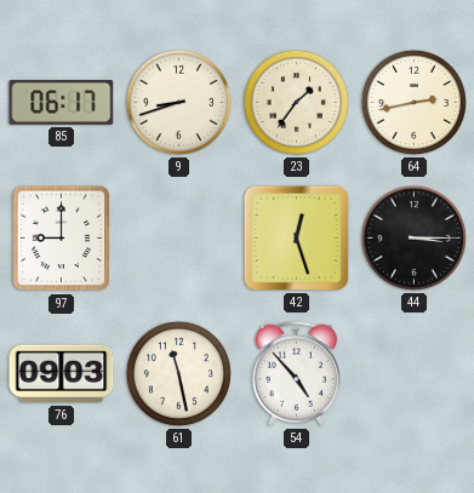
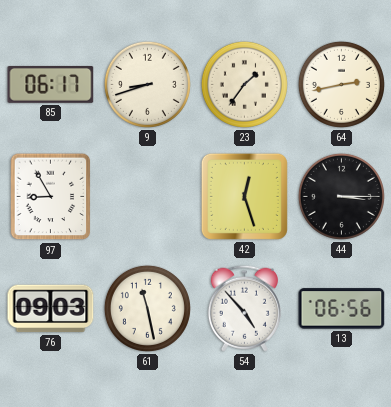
97: 9:00 -> 8:55 (51, 197)
13: none -> 06:56 (342, 309)
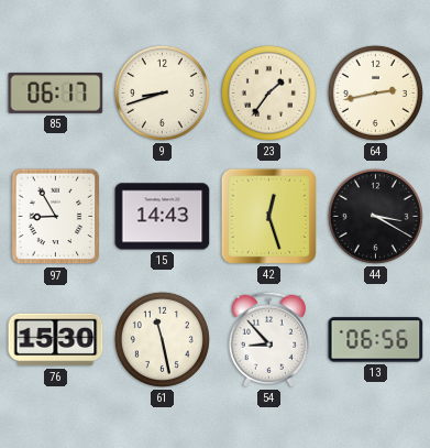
15: none -> 14:43 (163, 217)
44: 3:15 -> 3:20 (375, 216)
76: 09:03 -> 15:30 (56, 340)
54: 4:53 -> 8:53 (268, 339)
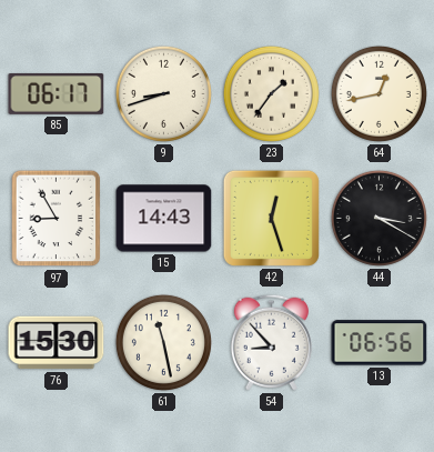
64: 2:43 -> 12:43 (379, 93)
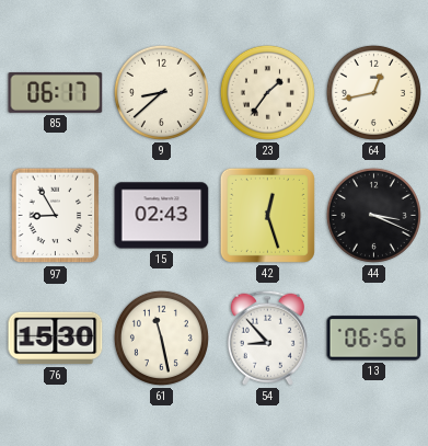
9: 8:42 -> 8:38 (161, 92)
15: 14:43 -> 02:43 (162, 216)
44: 3:20 -> 3:19 (373, 215)
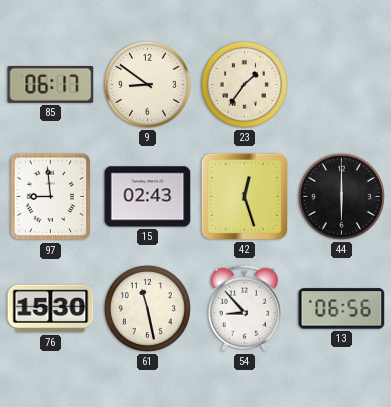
9: 8:38 -> 8:51 (147, 84)
64: 12:43 -> none (373, 92)
97: 8:55 -> 8:59 (51, 197)
44: 3:19 -> 6:00 (341, 196)
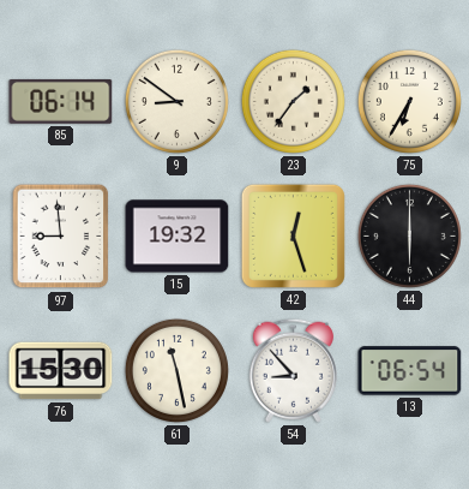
85: 06:17 -> 06:14 (61, 101)
75: none -> 6:35 (409, 101)
15: 02:43 -> 19:32 (178, 237)
13: 06:56 -> 06:54 (410, 371)
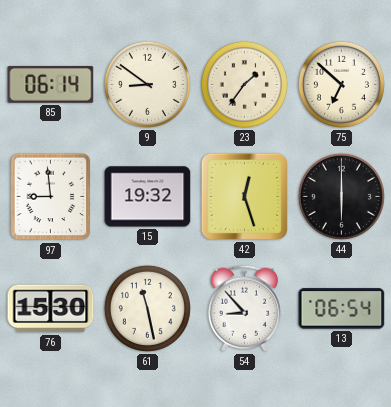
75: 6:35 -> 6:52 (341, 84)
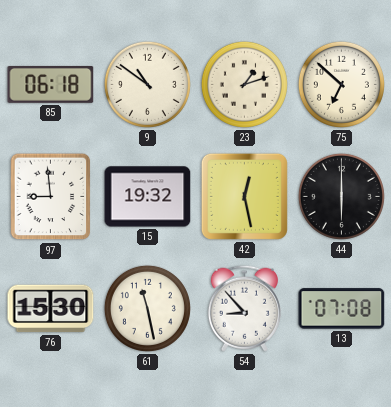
85: 06:14 -> 06:18 (51, 84)
9: 8:51 -> 10:51 (147, 84)
23: 1:36 -> 1:12 (244, 84)
42: 12:27 -> 12:28 (244, 196)
13: 06:54 -> 07:08 (342, 309)
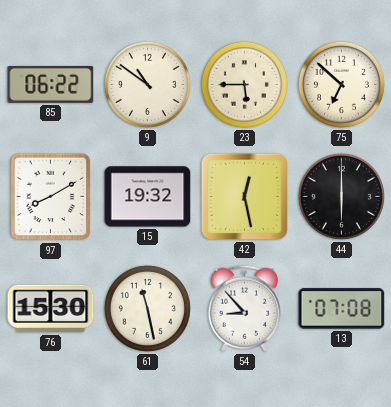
85: 06:18 -> 06:22 (51, 84)
23: 1:12 -> 5:45 (244, 84)
97: 8:59 -> 8:10 (51, 197)
